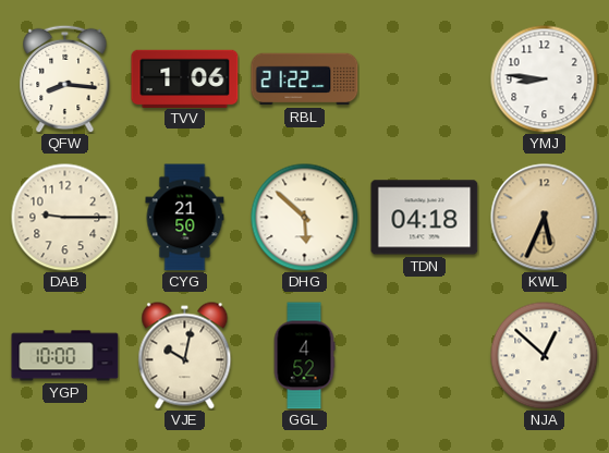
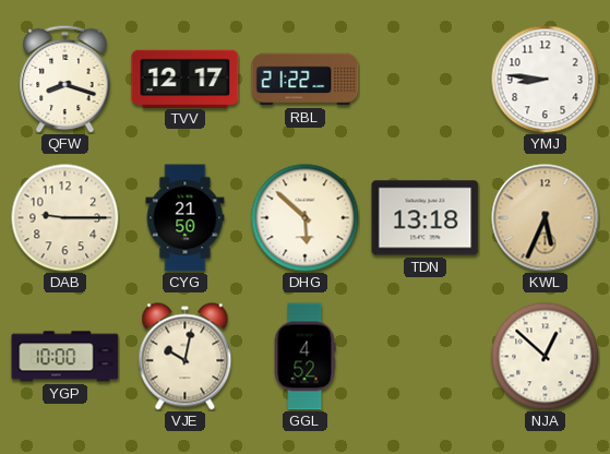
QFW: 8:16 -> 8:18 (65, 79)
TVV: 1:06 -> 12:17 (186, 79)
TDN: 04:18 -> 13:18 (426, 218)
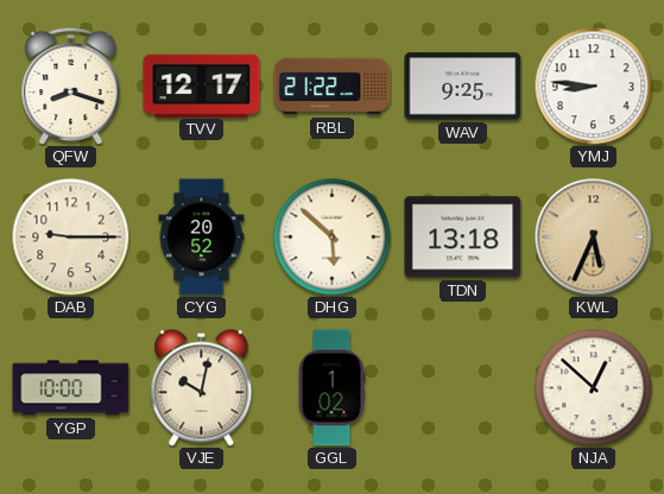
WAV: none -> 9:25 (463, 87)
CYG: 21:50 -> 20:52 (202, 237)
GGL: 4:52 -> 1:02 (331, 388)
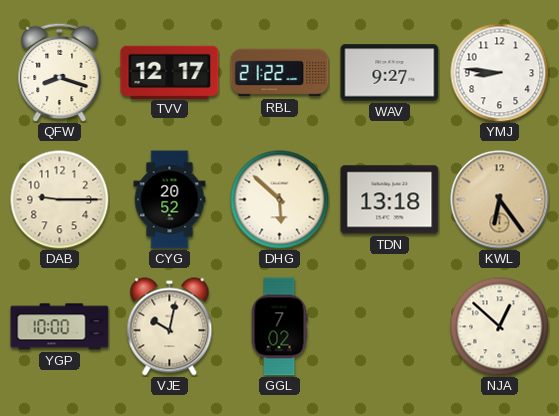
WAV: 9:25 -> 9:27 (390, 73)
KWL: 5:34 -> 6:24 (500, 200)
GGL: 1:02 -> 7:02 (279, 327)
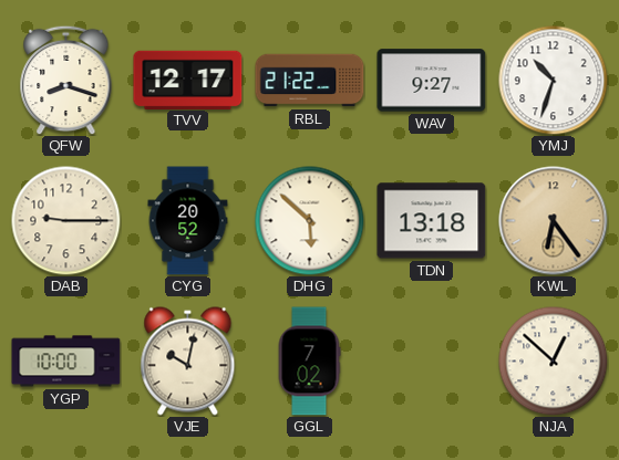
YMJ: 8:46 -> 10:33 (554, 81)
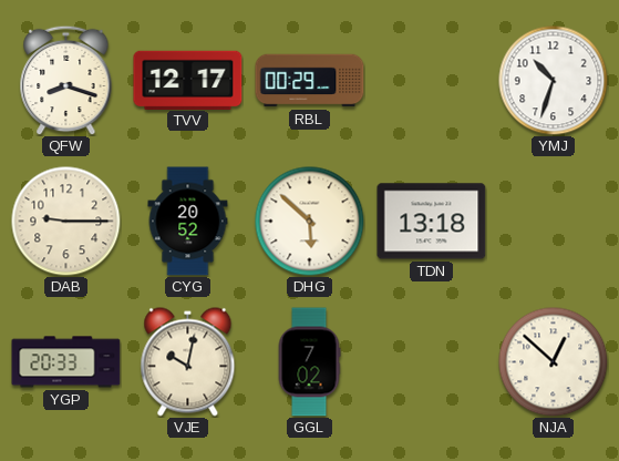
RBL: 21:22 -> 00:29 (310, 81)
WAV: 9:27 -> none (432, 81)
KWL: 6:24 -> none (554, 221)
YGP: 10:00 -> 20:33 (66, 362)
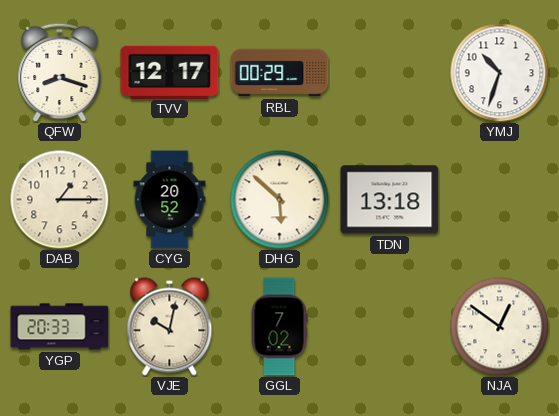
DAB: 9:15 -> 1:15 (60, 200)
NJA: 12:52 -> 12:51 (500, 327)
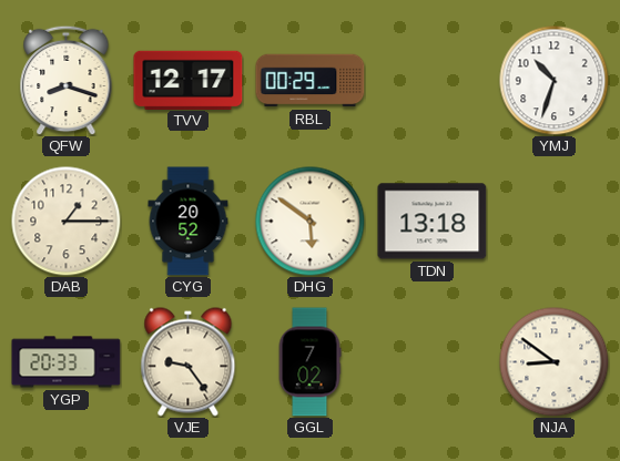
DHG: 5:52 -> 5:51 (311, 222)
VJE: 10:02 -> 9:24 (189, 362)
NJA: 12:51 -> 8:51 (555, 362)
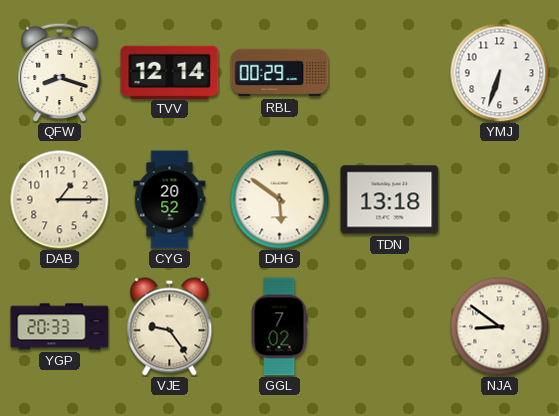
TVV: 12:17 -> 12:14 (170, 72)
YMJ: 10:33 -> 6:33 (500, 73)
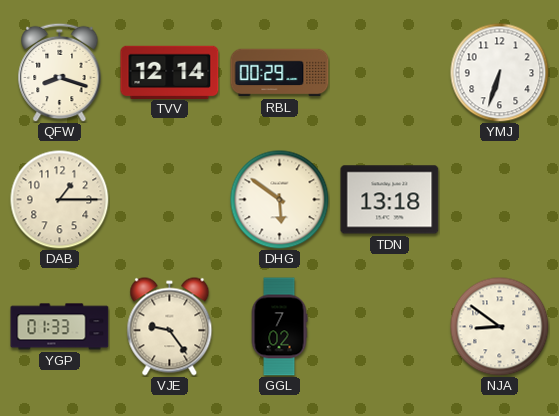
CYG: 20:52 -> none (170, 200)
YGP: 20:33 -> 01:33 (60, 327)
